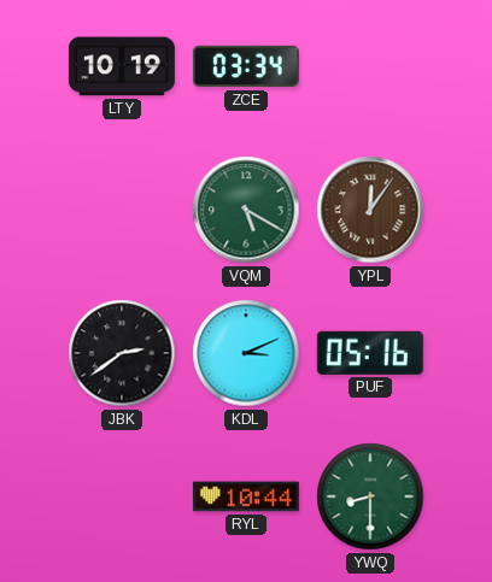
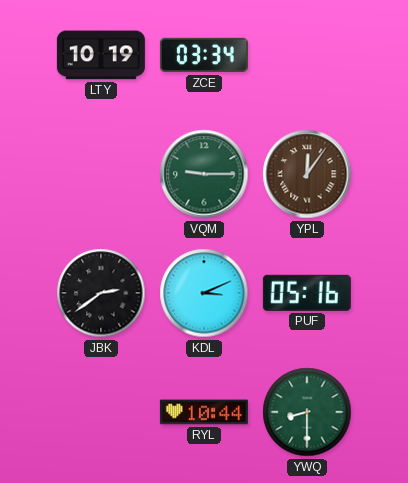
VQM: 5:20 -> 9:15 (204, 174)
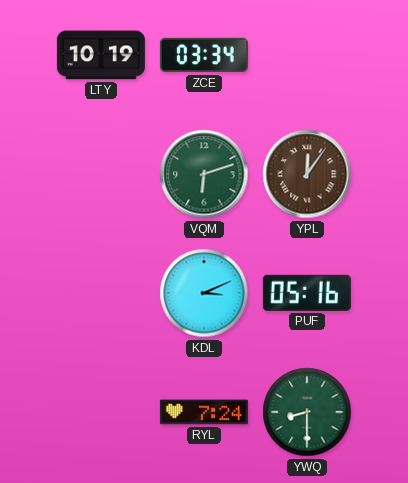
VQM: 9:15 -> 6:12 (204, 174)
JBK: 2:39 -> none (101, 293)
RYL: 10:44 -> 7:24 (204, 412)
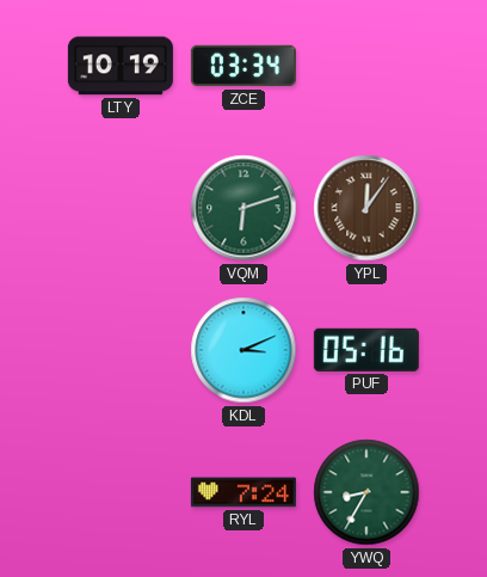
YWQ: 8:30 -> 8:35 (366, 492)
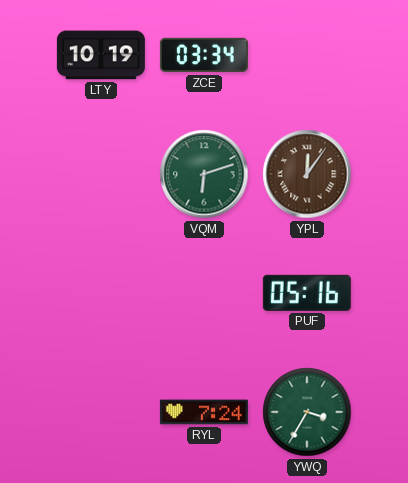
KDL: 3:11 -> none (243, 350)
YWQ: 8:35 -> 3:35 (307, 412)
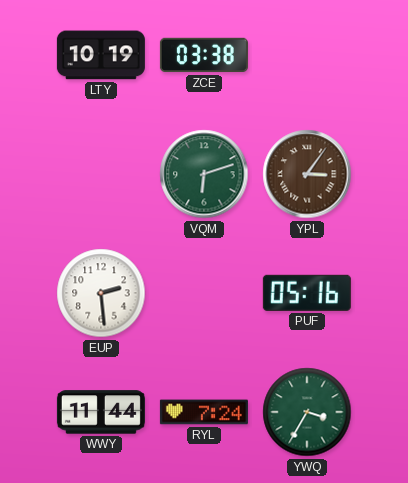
ZCE: 03:34 -> 03:38 (204, 55)
YPL: 12:06 -> 3:06 (307, 174)
EUP: none -> 2:29 (101, 293)
WWY: none -> 11:44 (101, 412)
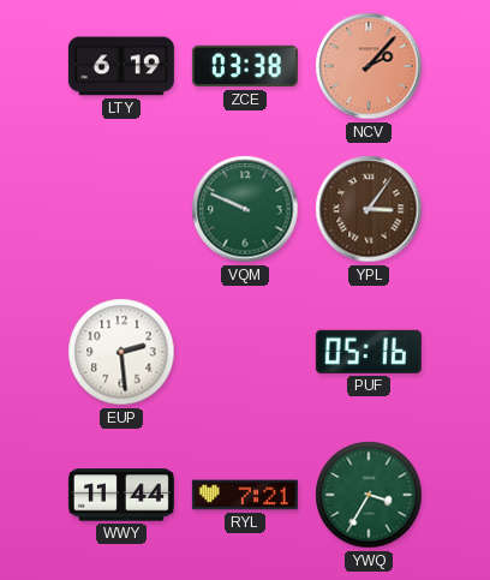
LTY: 10:19 -> 6:19 (121, 66)
NCV: none -> 2:07 (369, 66)
VQM: 6:12 -> 9:49 (245, 209)
RYL: 7:24 -> 7:21 (245, 495)
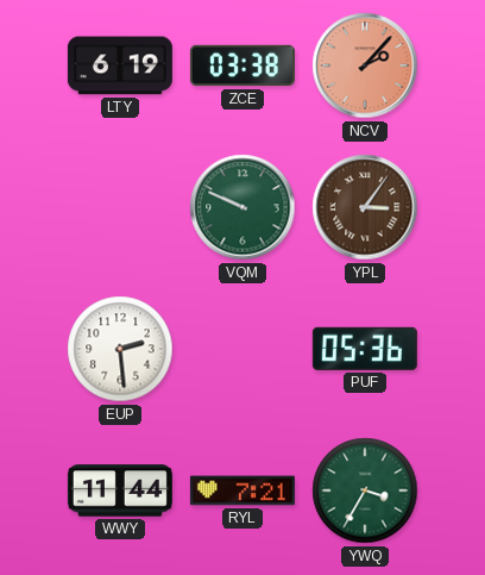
PUF: 05:16 -> 05:36 (365, 349)
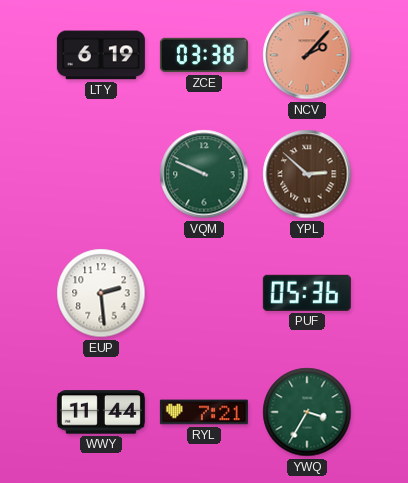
YPL: 3:06 -> 2:52 (307, 174)
